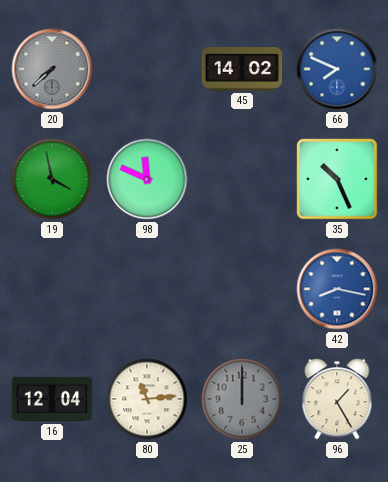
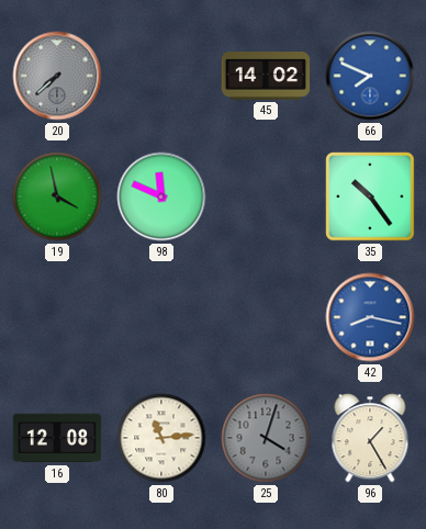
35: 10:26 -> 10:24 (370, 196)
16: 12:04 -> 12:08 (57, 438)
25: 12:00 -> 4:03 (266, 438)
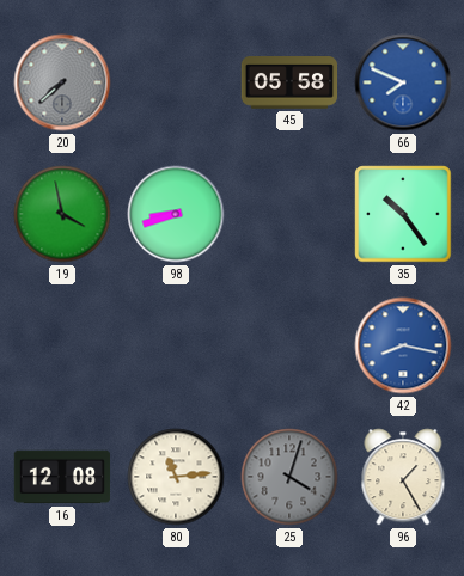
45: 14:02 -> 05:58 (289, 84)
98: 11:49 -> 8:42 (176, 214)
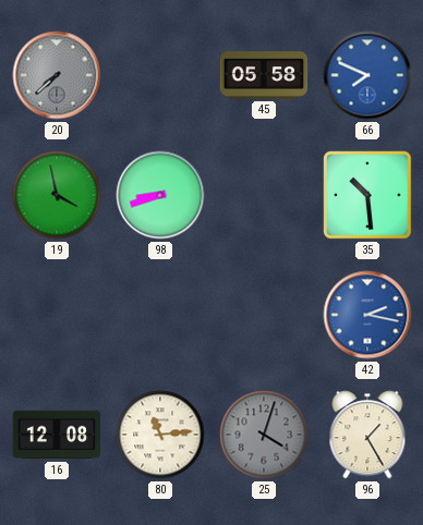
35: 10:24 -> 10:29 (367, 195)
42: 8:17 -> 2:17 (367, 315)
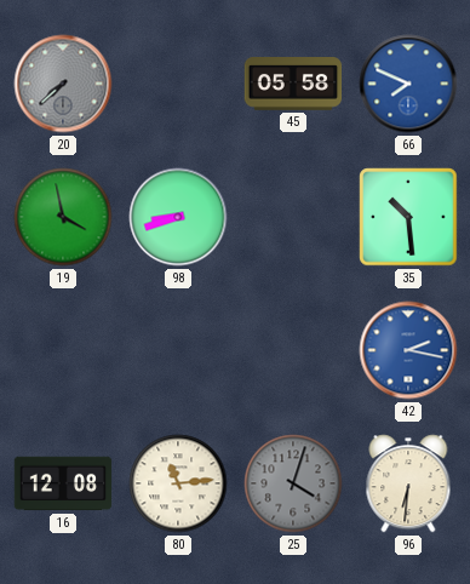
96: 1:25 -> 6:31 (408, 483)
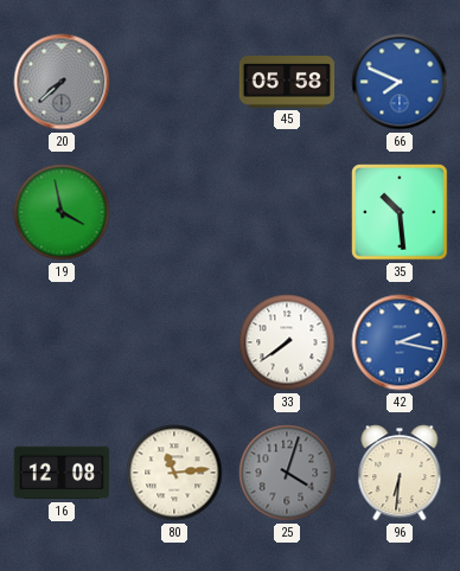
98: 8:42 -> none (178, 217)
33: none -> 7:39 (287, 342)
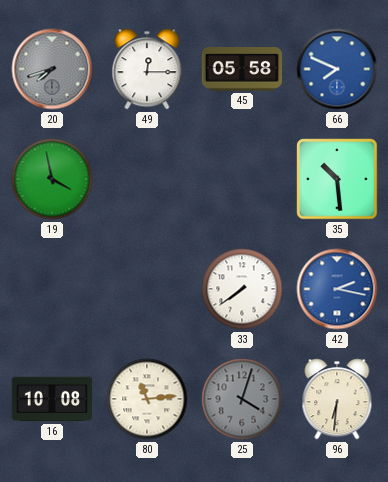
20: 7:38 -> 7:42 (52, 69)
49: none -> 12:15 (147, 69)
16: 12:08 -> 10:08 (52, 399)
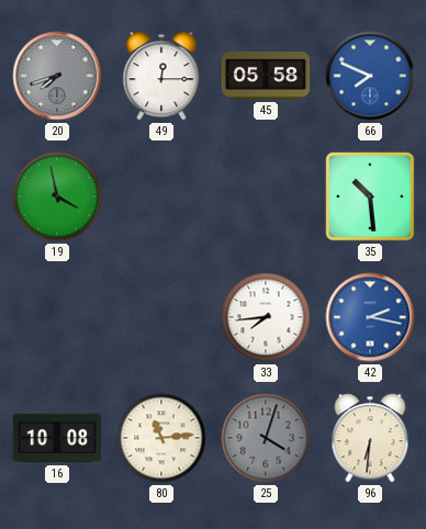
33: 7:39 -> 7:44 (266, 317)
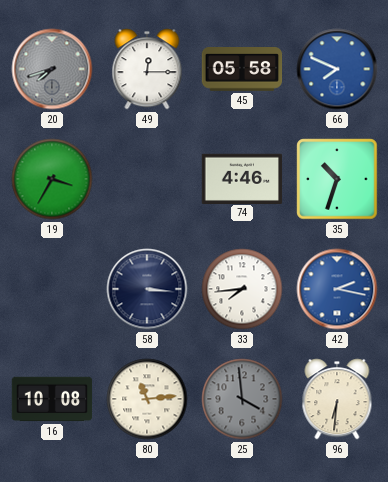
19: 3:58 -> 3:35 (52, 179)
74: none -> 4:46 (242, 178)
35: 10:29 -> 10:33 (337, 179)
58: none -> 3:16 (147, 289)
25: 4:03 -> 3:59 (242, 399)
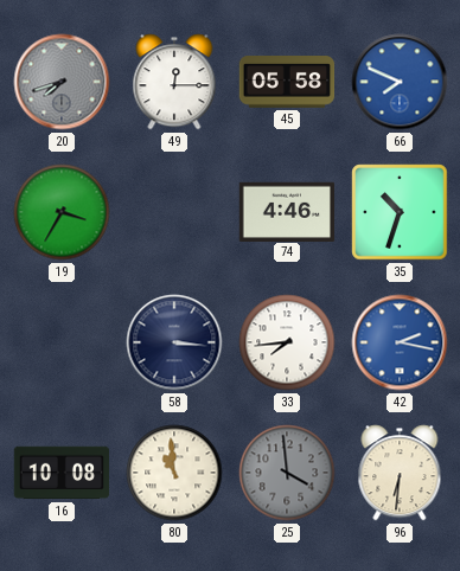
80: 11:14 -> 10:59 (174, 473)
